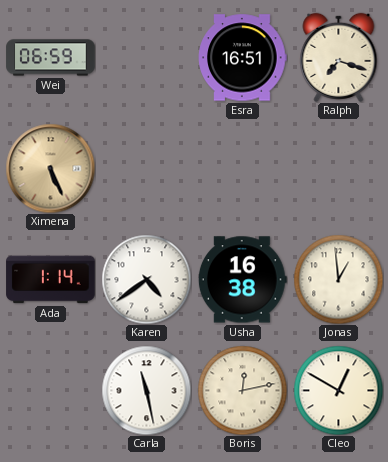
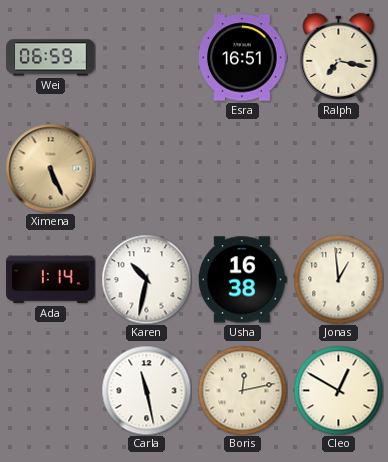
Ralph: 7:18 -> 7:17 (339, 57)
Karen: 4:39 -> 10:32 (146, 279)
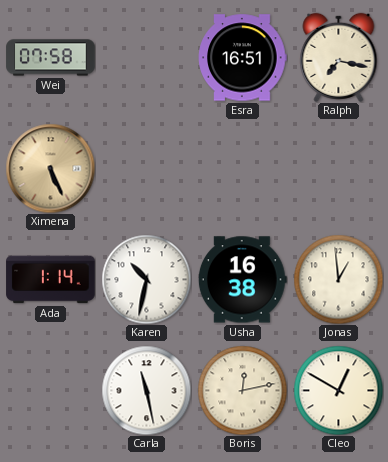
Wei: 06:59 -> 07:58 (51, 58)
